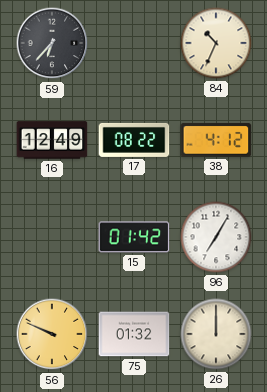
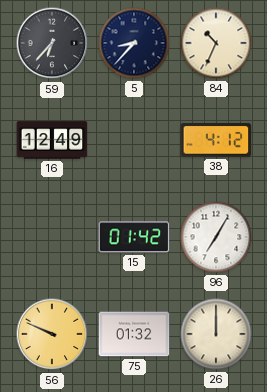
5: none -> 8:37 (134, 43)
17: 08:22 -> none (134, 140)
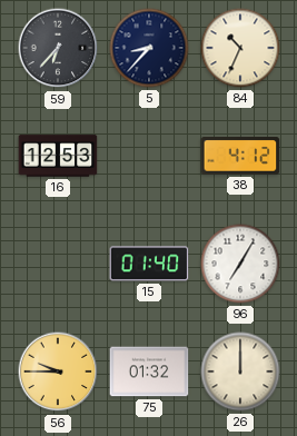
16: 12:49 -> 12:53 (58, 156)
15: 01:42 -> 01:40 (149, 264)
56: 9:49 -> 9:45 (58, 371)
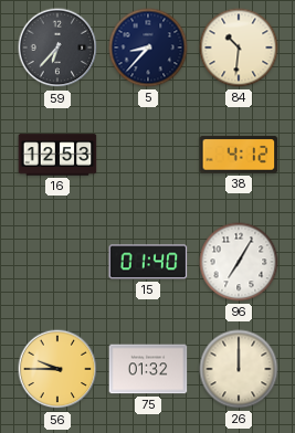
84: 10:34 -> 10:31 (239, 47)
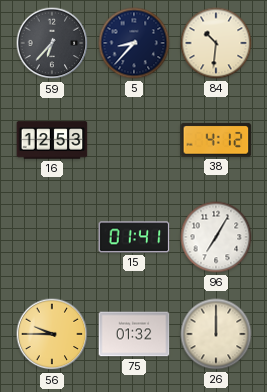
15: 01:40 -> 01:41 (134, 237)
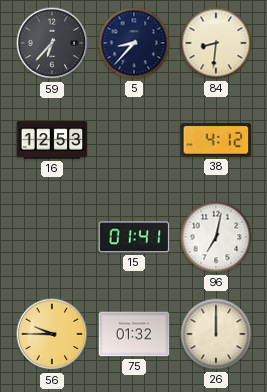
84: 10:31 -> 8:31 (216, 43)
96: 7:05 -> 7:02 (216, 237)
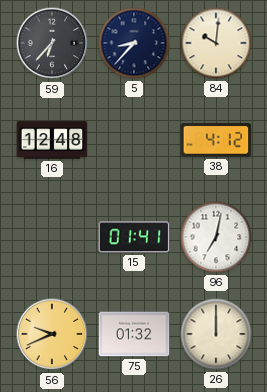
84: 8:31 -> 10:01 (216, 43)
16: 12:53 -> 12:48 (52, 140)
56: 9:45 -> 9:41 (52, 334)
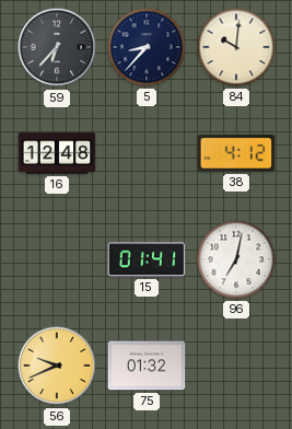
26: 12:00 -> none (216, 334)
